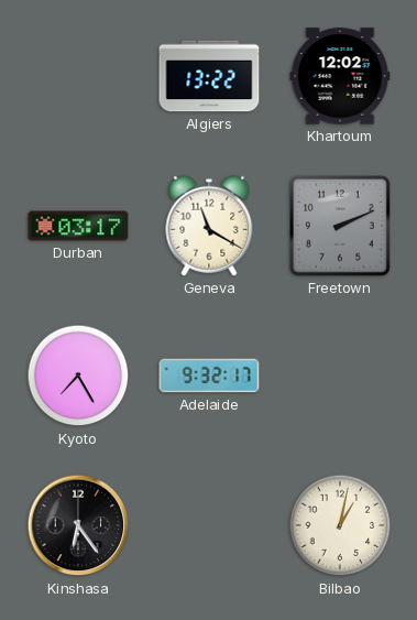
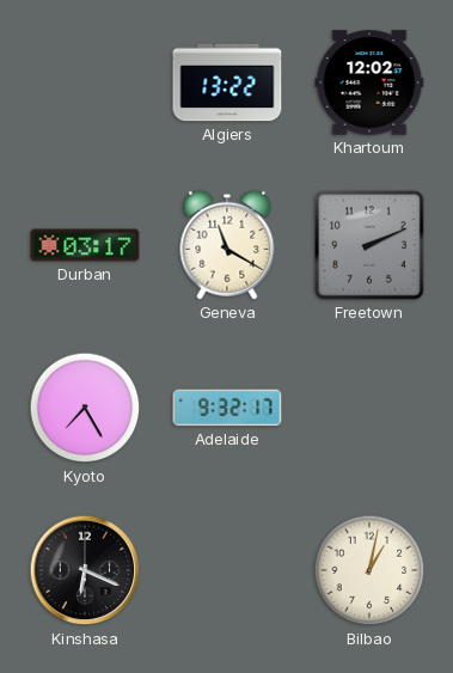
Kinshasa: 6:24 -> 6:19 (85, 570)
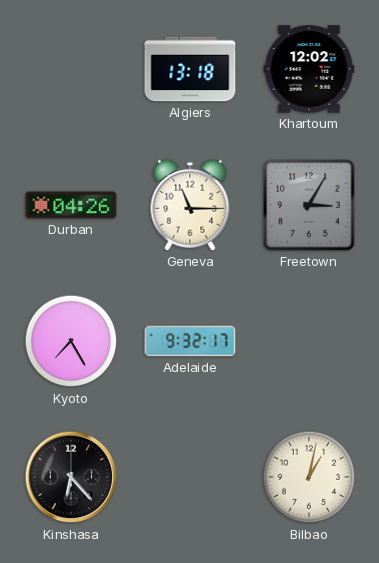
Algiers: 13:22 -> 13:18 (190, 69)
Durban: 03:17 -> 04:26 (71, 205)
Geneva: 11:20 -> 11:15 (190, 205)
Freetown: 2:11 -> 3:05 (310, 206)
Kinshasa: 6:19 -> 6:23 (71, 477)
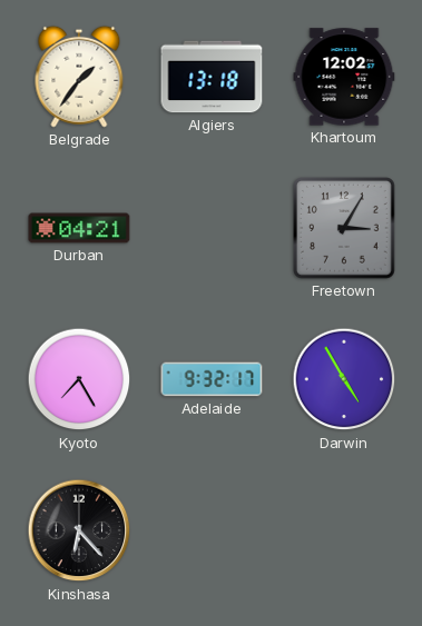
Belgrade: none -> 1:36 (79, 77)
Durban: 04:26 -> 04:21 (79, 228)
Geneva: 11:15 -> none (190, 205)
Darwin: none -> 4:55 (344, 379)
Bilbao: 1:02 -> none (309, 477)
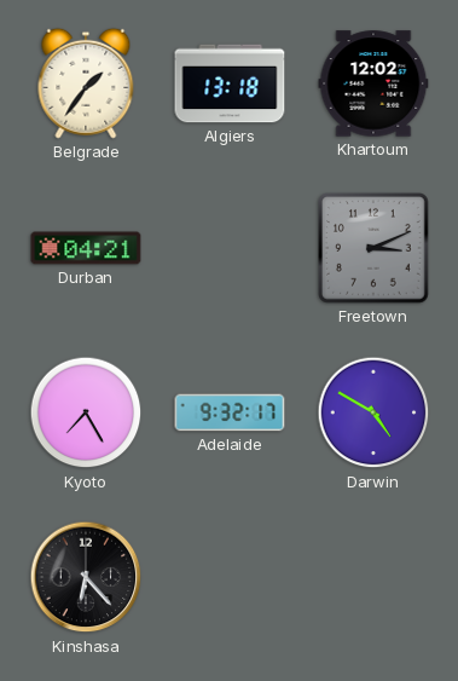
Freetown: 3:05 -> 3:11 (375, 249)
Darwin: 4:55 -> 4:50 (373, 412)
